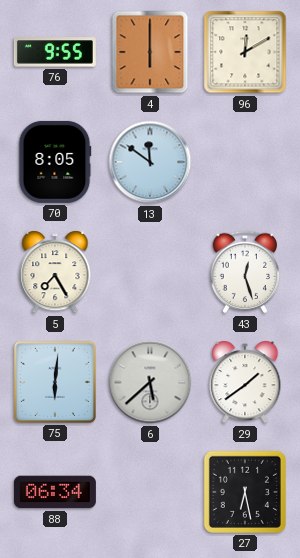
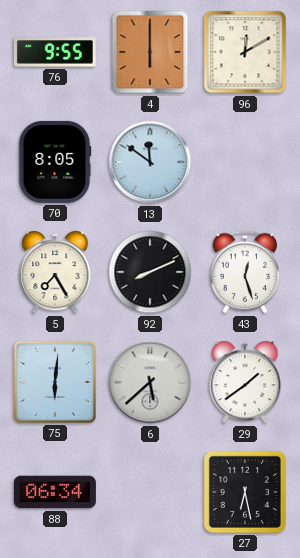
92: none -> 8:11 (150, 272)
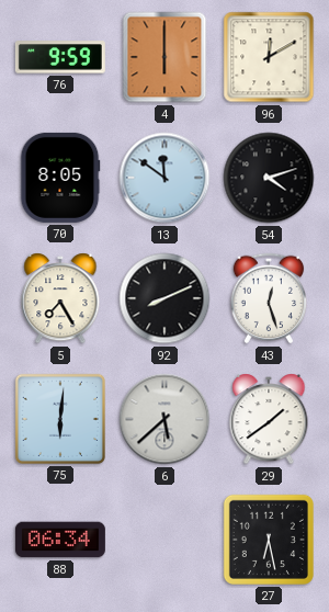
76: 9:55 -> 9:59 (60, 57)
54: none -> 4:12 (269, 178)
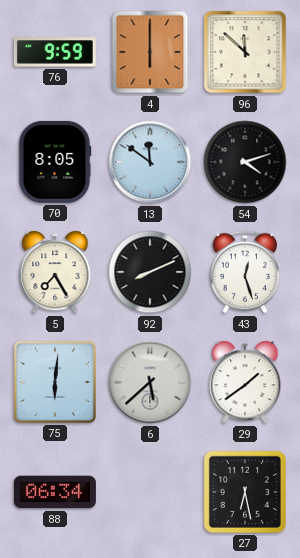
96: 12:10 -> 11:52 (245, 52)
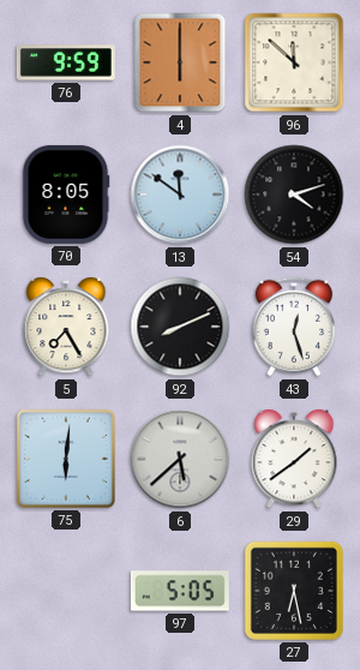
88: 06:34 -> none (55, 492)
97: none -> 5:05 (180, 591)
